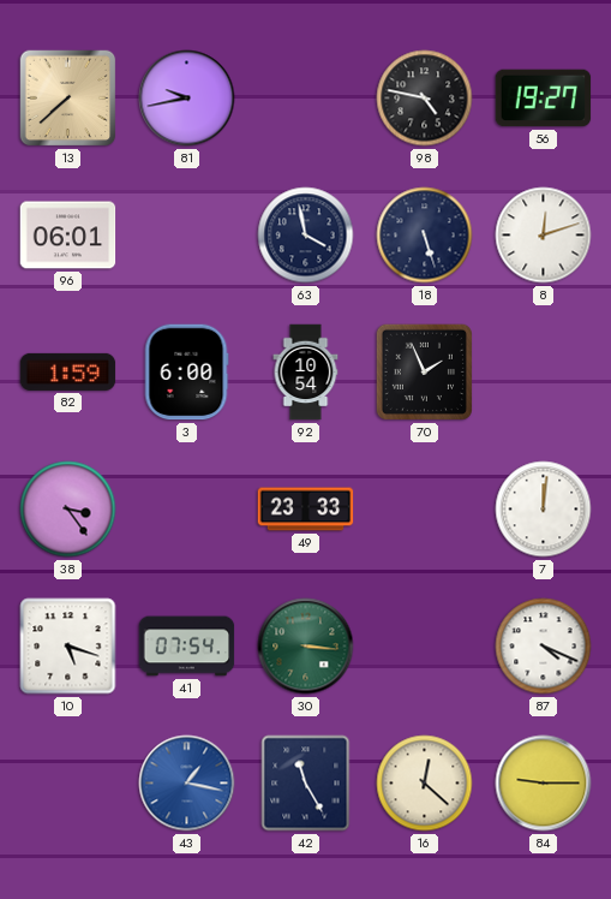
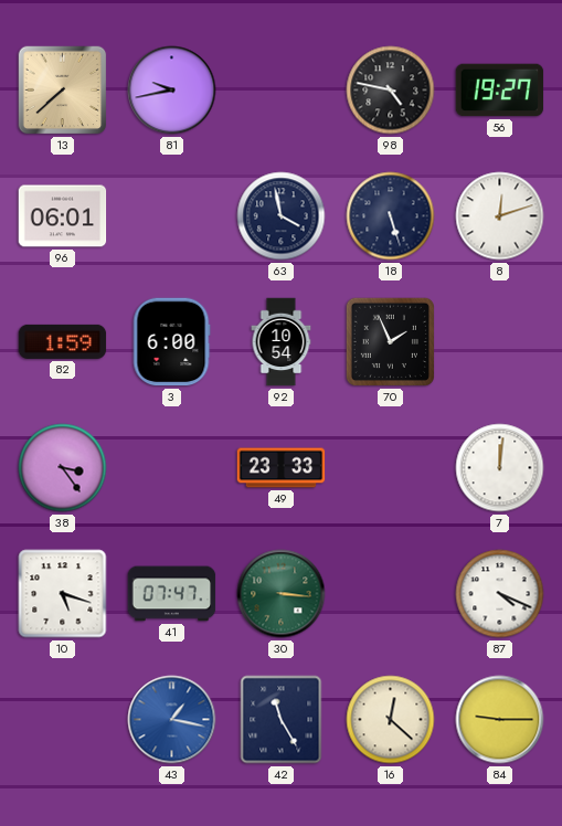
41: 07:54 -> 07:47 (172, 594)
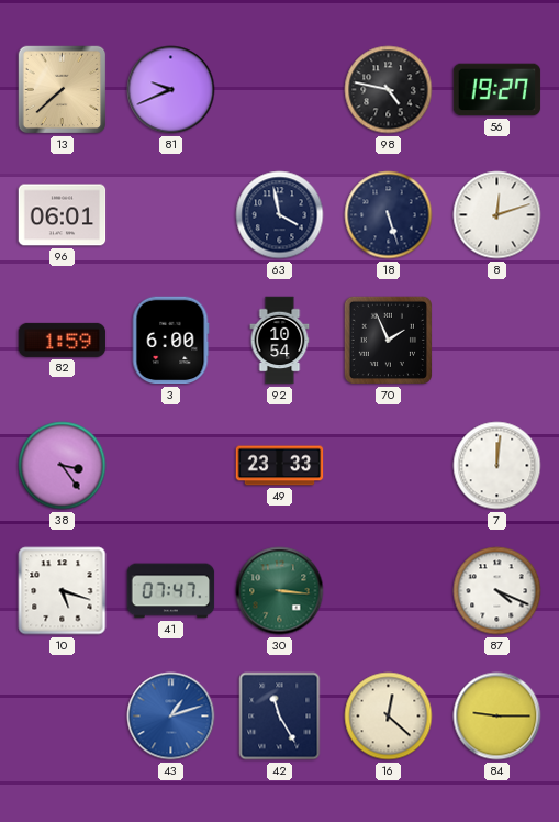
81: 9:43 -> 9:41 (171, 90)
43: 1:17 -> 1:12 (171, 717)
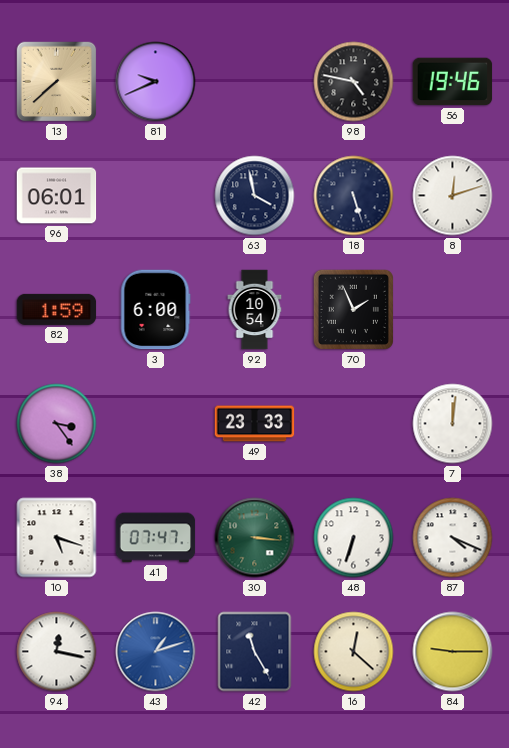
56: 19:27 -> 19:46 (453, 82)
48: none -> 6:33 (354, 538)
94: none -> 12:17 (57, 652)
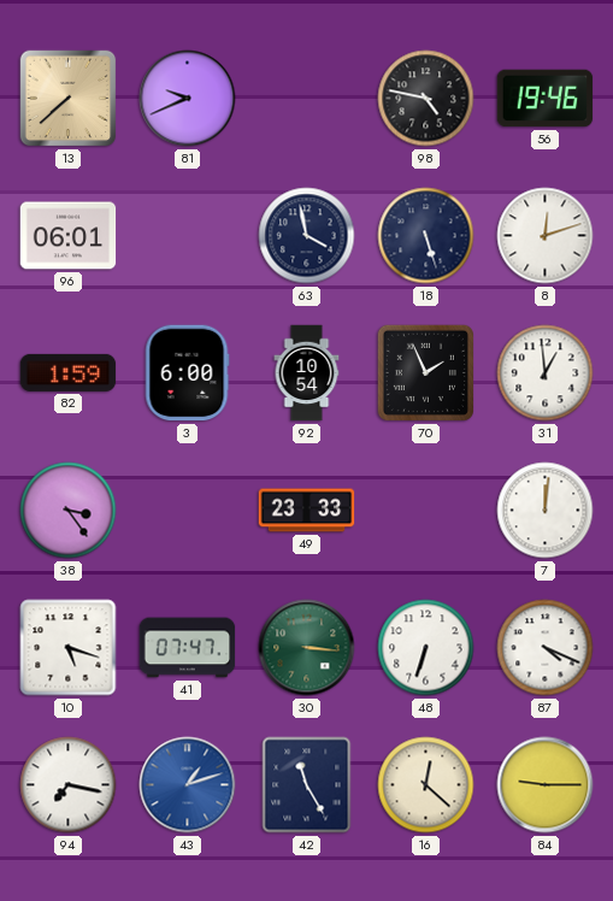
31: none -> 12:59 (546, 373)
94: 12:17 -> 7:17 (69, 785)
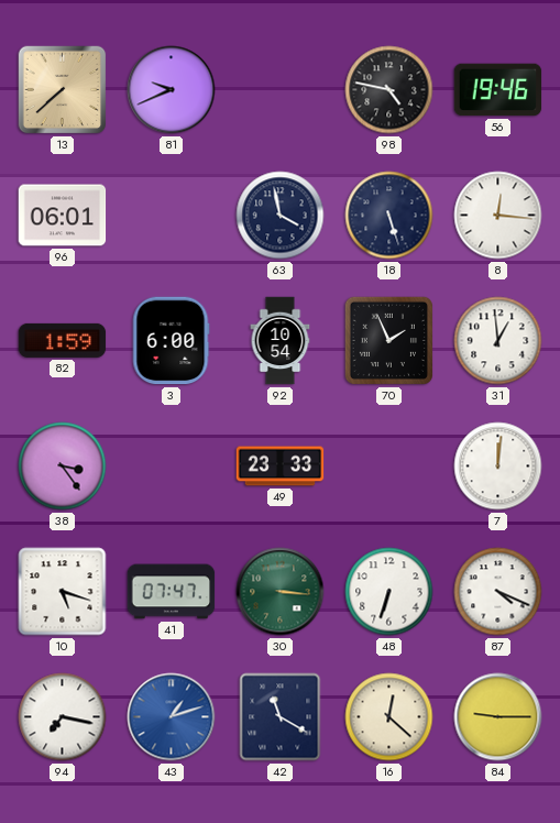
8: 12:12 -> 12:16 (498, 216)
42: 11:25 -> 11:20 (281, 717)
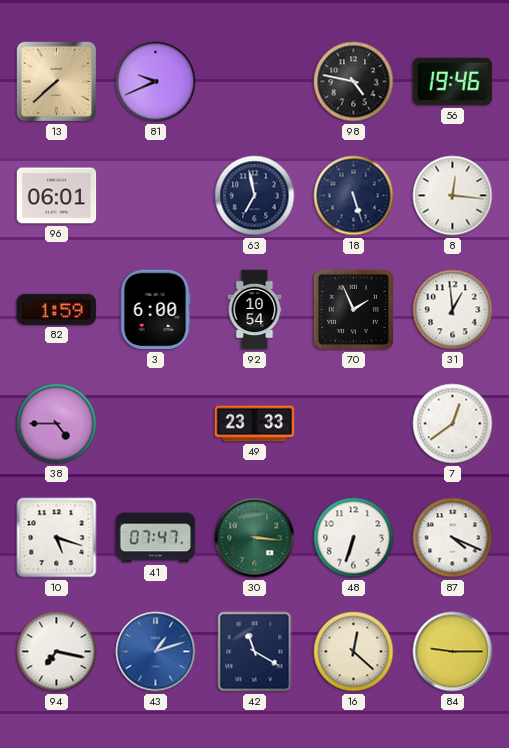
63: 3:58 -> 6:58 (255, 196)
38: 3:24 -> 4:45 (57, 424)
7: 12:01 -> 12:39 (453, 424)
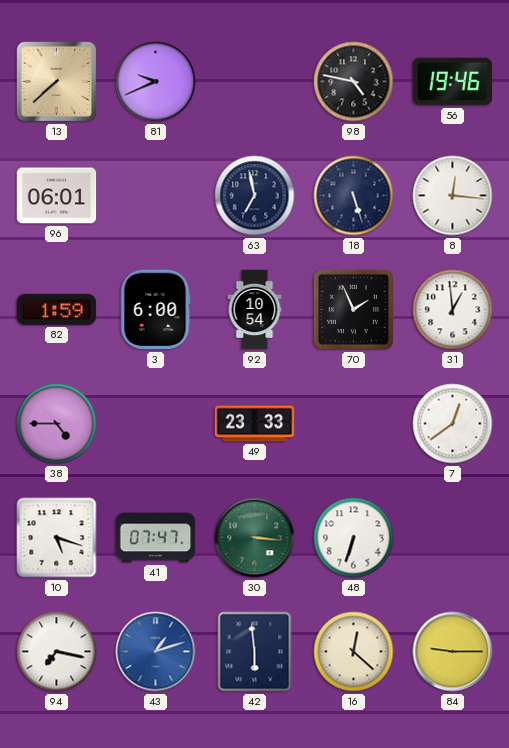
87: 4:19 -> none (453, 538)
42: 11:20 -> 5:59 (255, 652)
